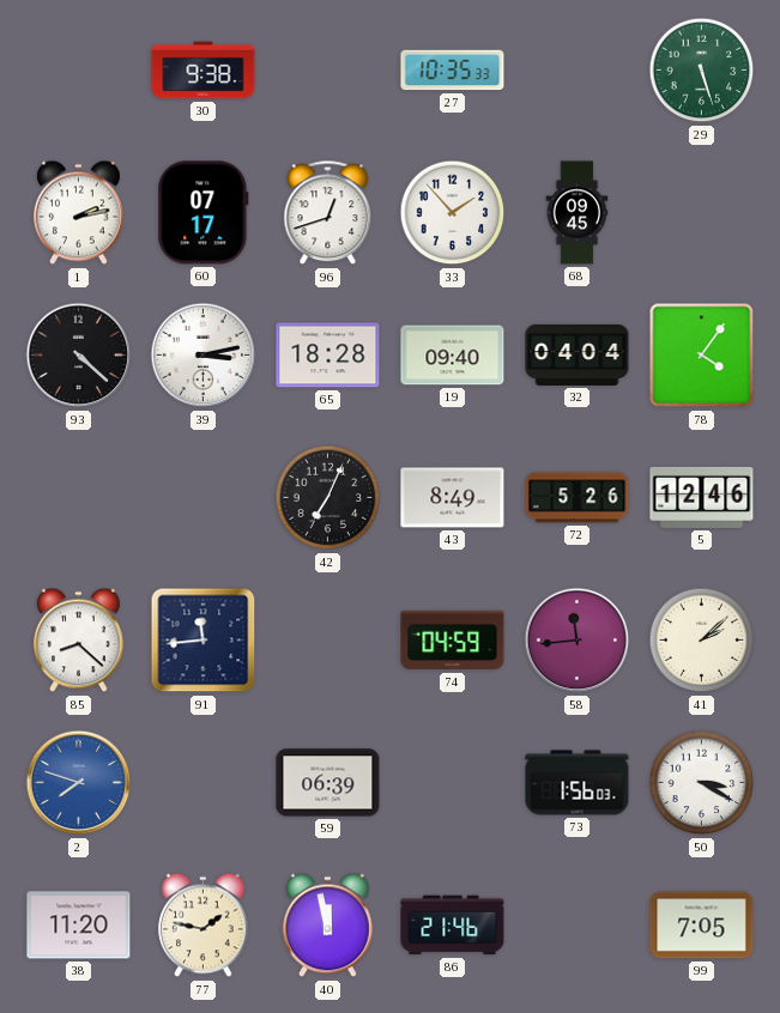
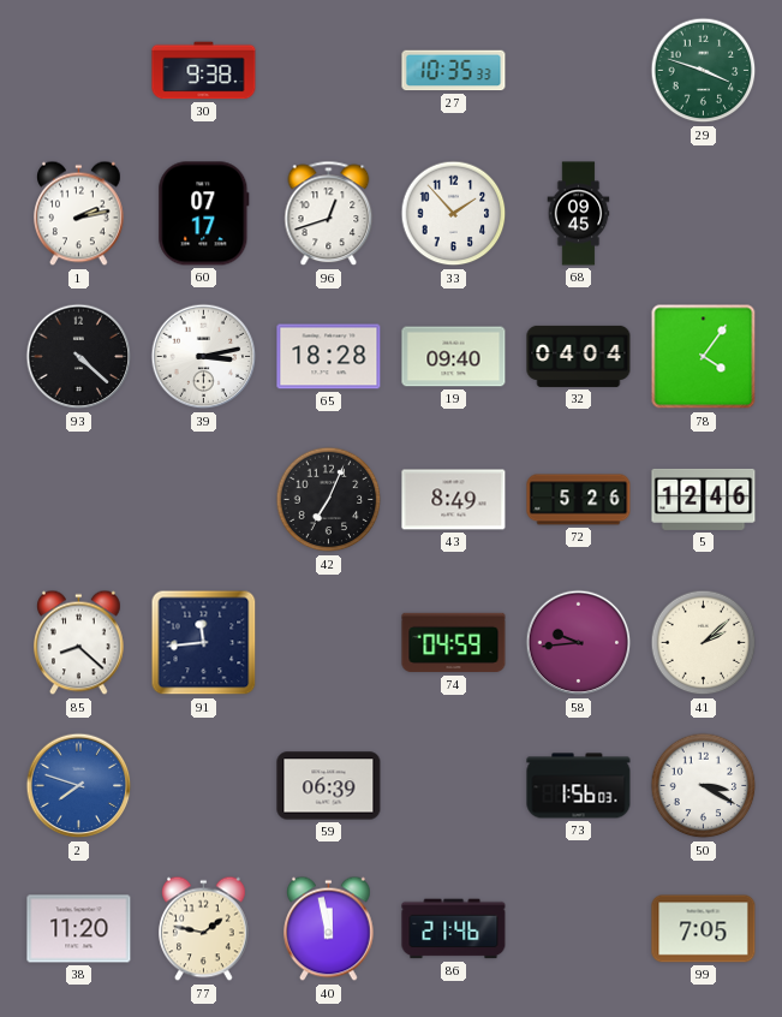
29: 5:27 -> 3:48 (704, 71)
58: 11:44 -> 9:44 (579, 643)
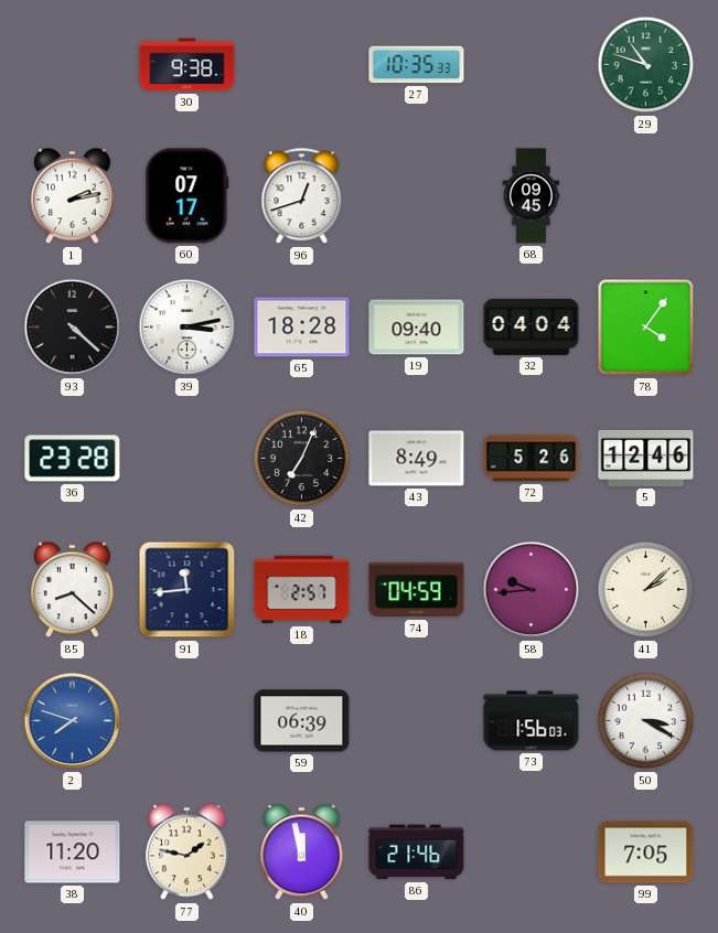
29: 3:48 -> 10:48 (646, 65)
33: 1:53 -> none (454, 214)
36: none -> 23:28 (73, 459)
18: none -> 2:57 (302, 590)
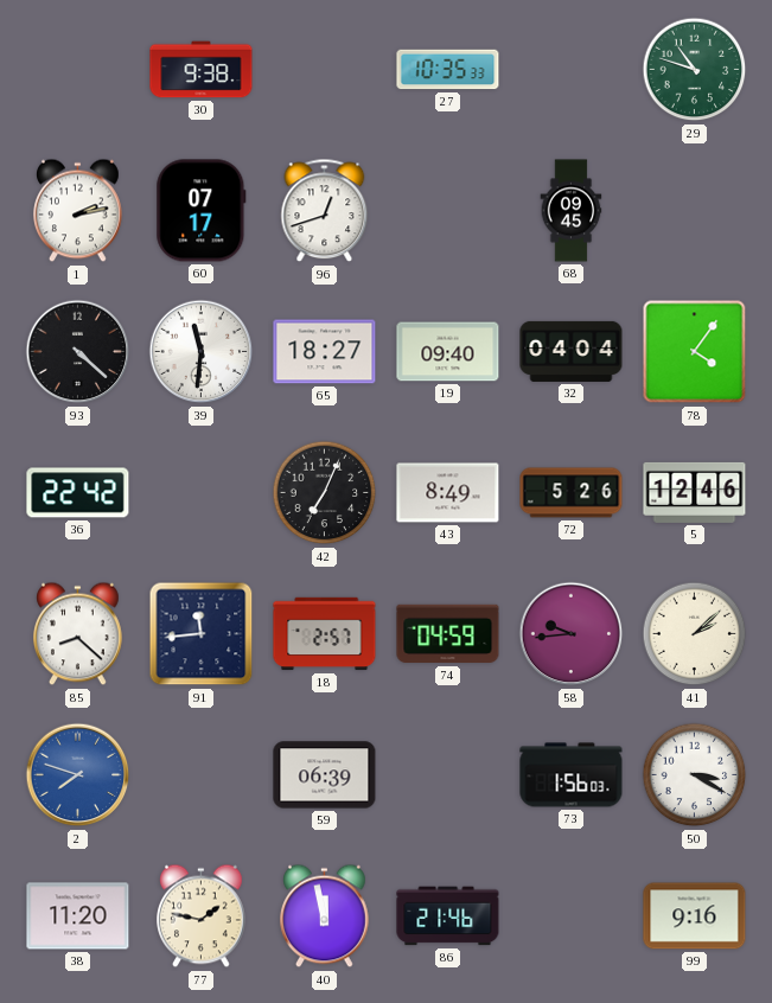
39: 3:13 -> 11:31 (202, 352)
65: 18:28 -> 18:27 (325, 352)
36: 23:28 -> 22:42 (78, 493)
99: 7:05 -> 9:16 (695, 916)
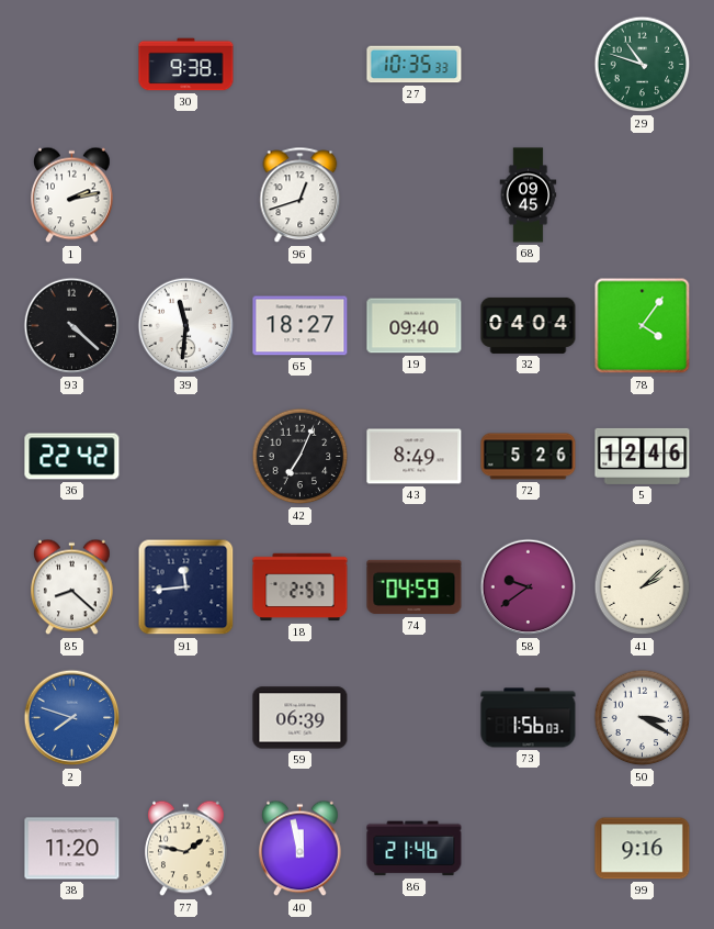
60: 07:17 -> none (202, 211)
58: 9:44 -> 9:39 (529, 587)
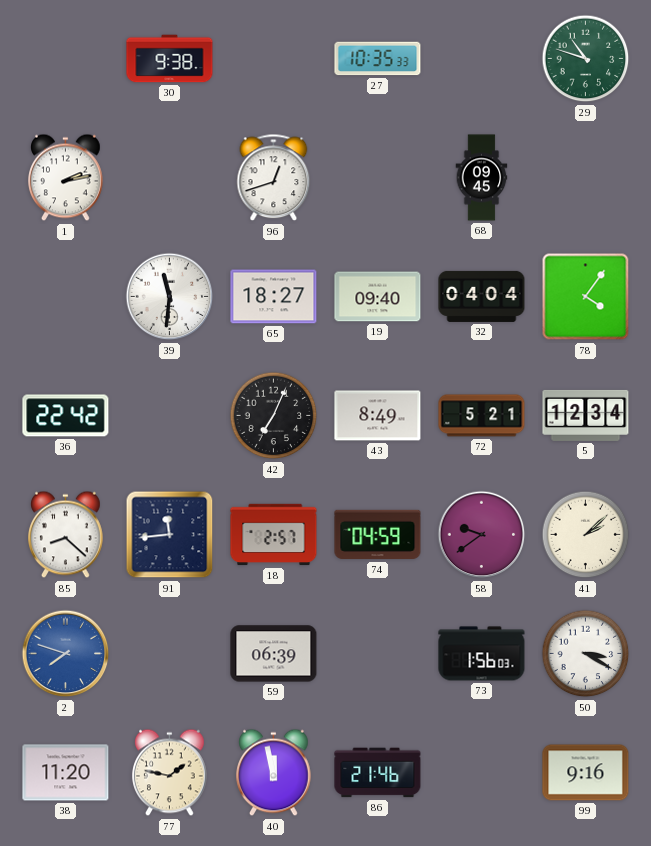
93: 4:22 -> none (72, 326)
72: 5:26 -> 5:21 (482, 416)
5: 12:46 -> 12:34 (586, 415)
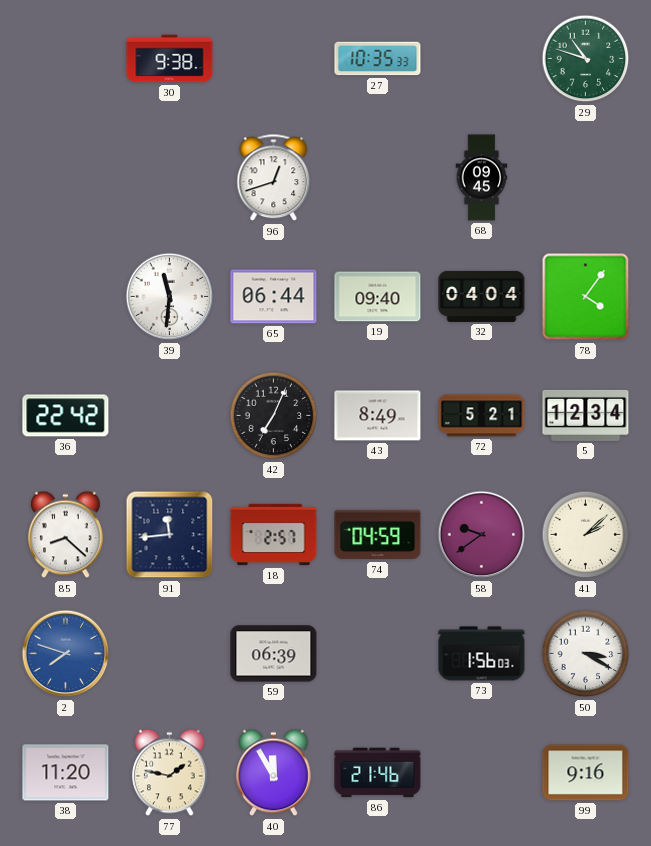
1: 2:13 -> none (66, 178)
65: 18:27 -> 06:44 (274, 297)
40: 11:58 -> 11:55 (274, 773)
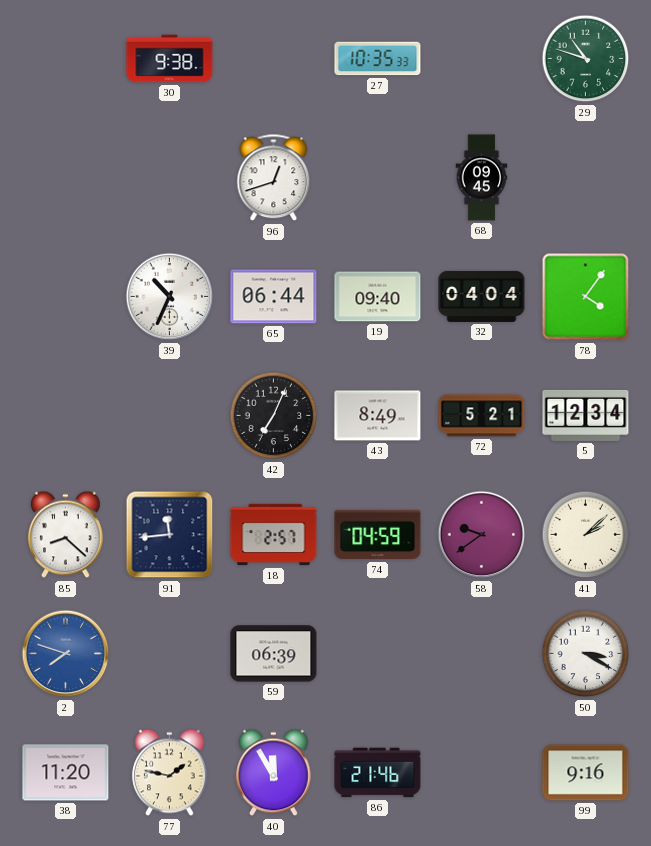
39: 11:31 -> 10:34 (170, 297)
36: 22:42 -> none (66, 416)
73: 1:56 -> none (482, 654)
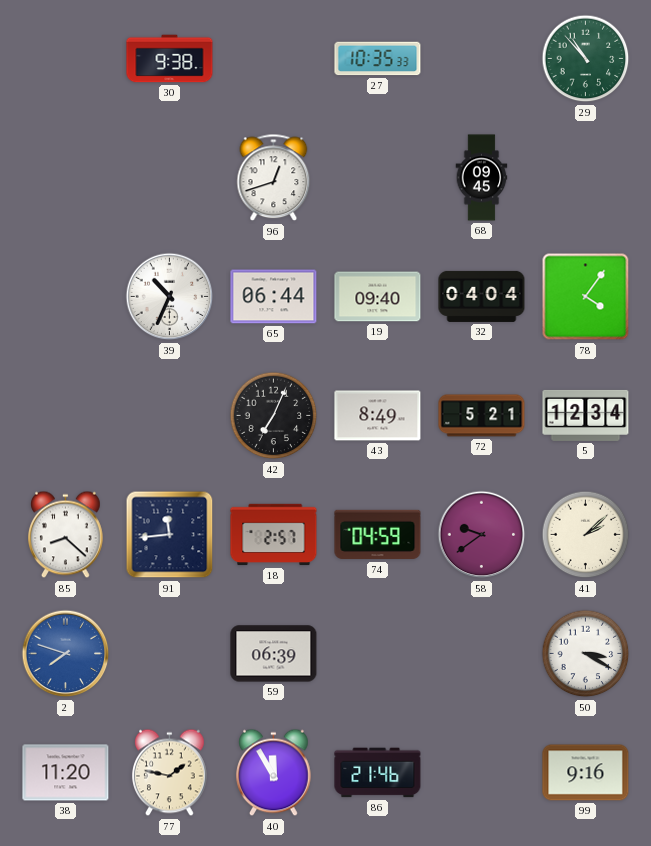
29: 10:48 -> 10:53 (586, 59)
